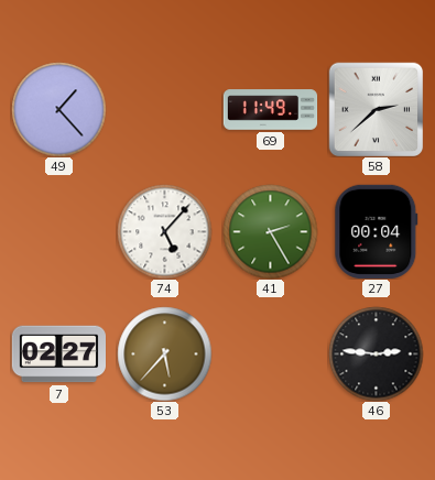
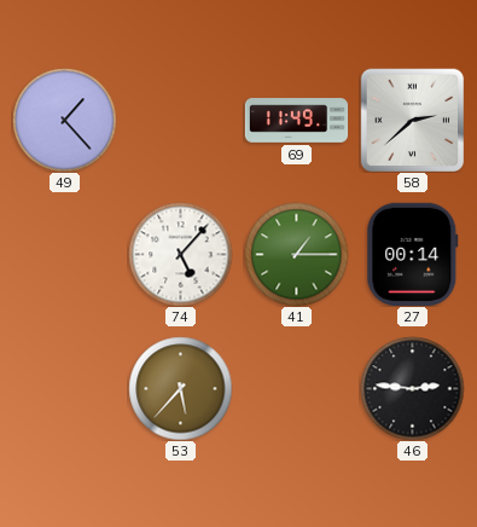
41: 2:25 -> 1:15 (296, 254)
27: 00:04 -> 00:14 (413, 254)
7: 02:27 -> none (58, 354)
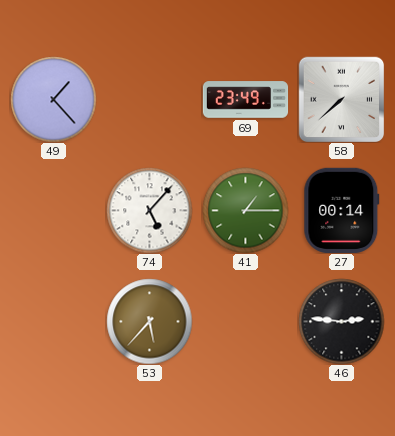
69: 11:49 -> 23:49 (245, 100)
58: 2:38 -> 7:38 (341, 99)
